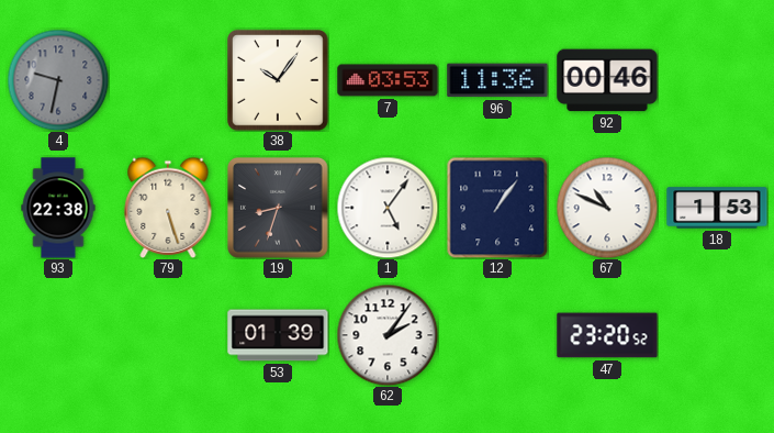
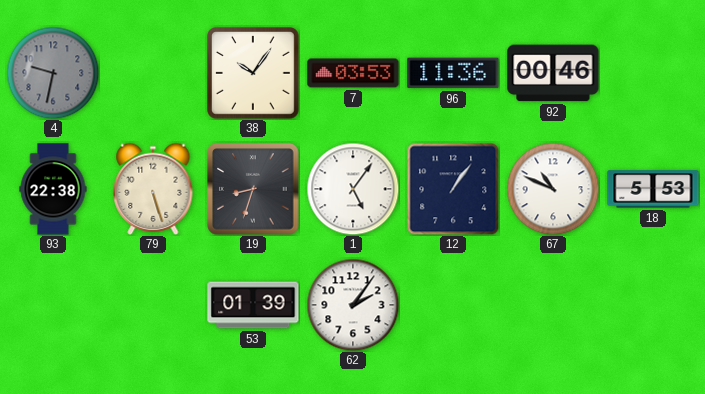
18: 1:53 -> 5:53 (653, 189)
47: 23:20 -> none (607, 335)
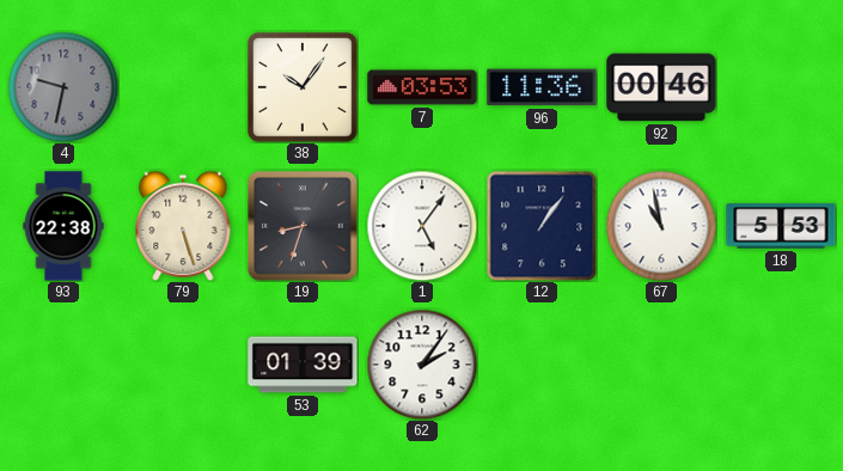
67: 10:49 -> 10:58 (661, 226)
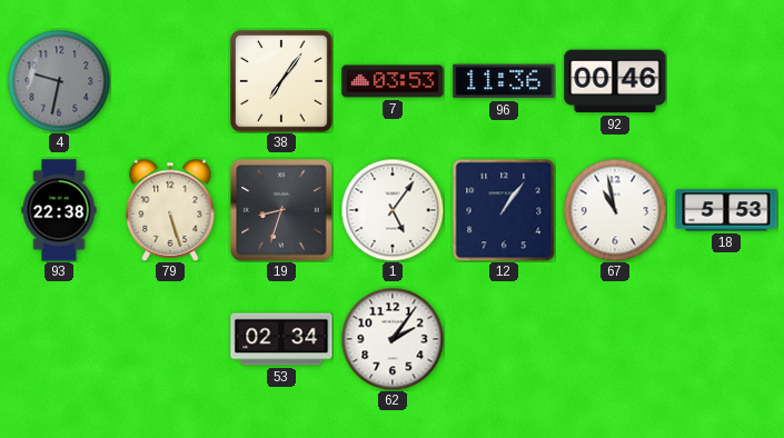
38: 10:06 -> 7:06 (282, 82)
53: 01:39 -> 02:34 (281, 339)
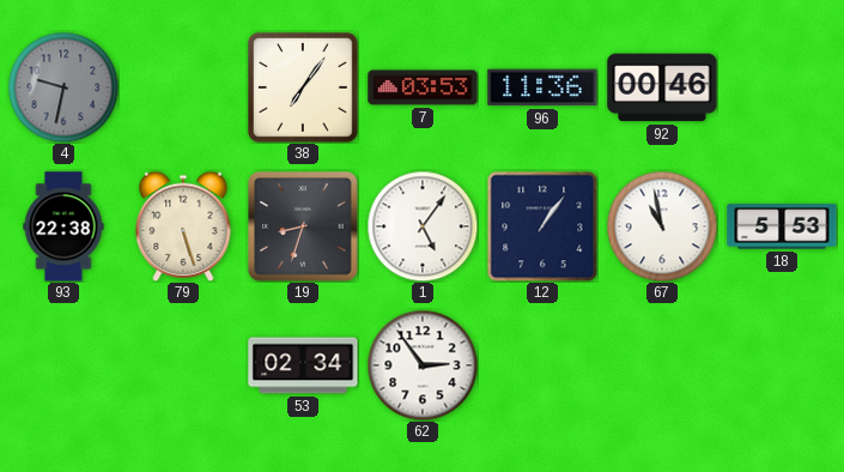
62: 2:06 -> 2:54 (423, 365)
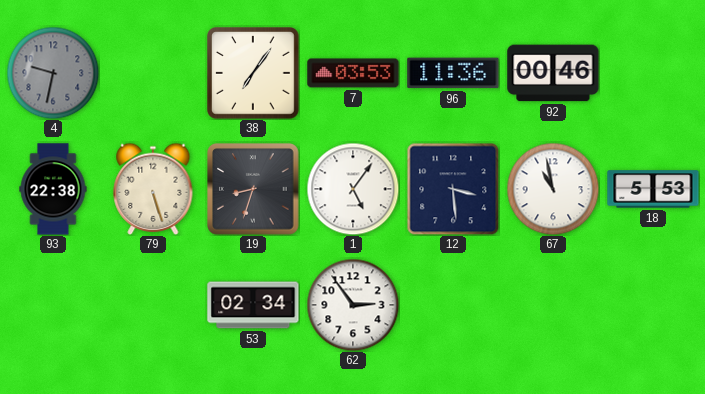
12: 1:06 -> 3:29 (453, 189)
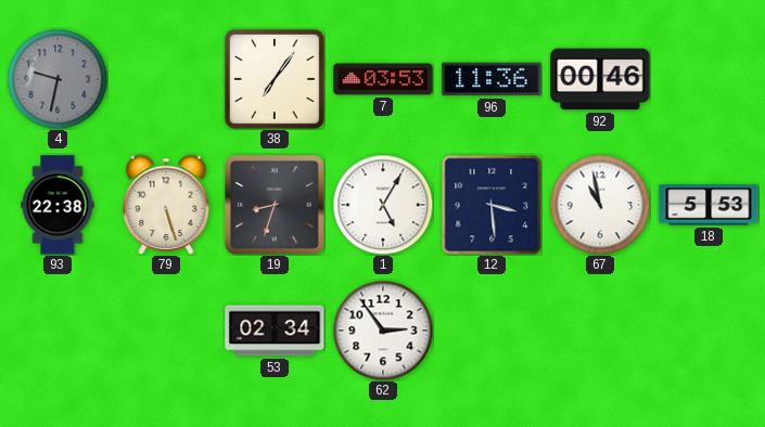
1: 5:06 -> 5:05 (383, 205)
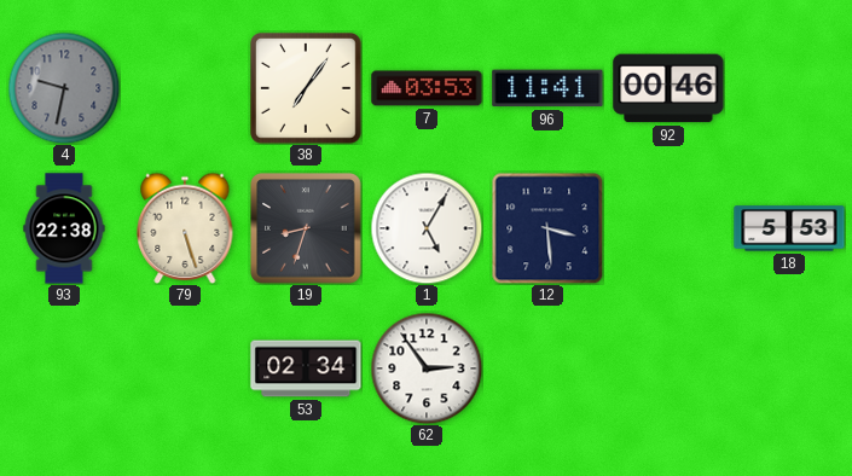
96: 11:36 -> 11:41 (547, 88)
67: 10:58 -> none (600, 205)
